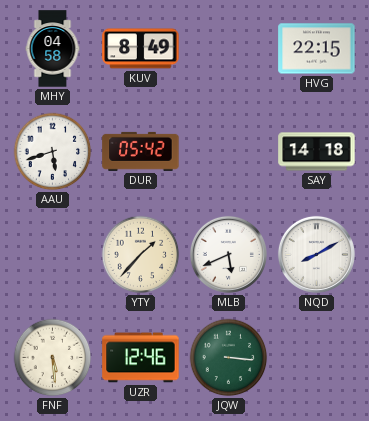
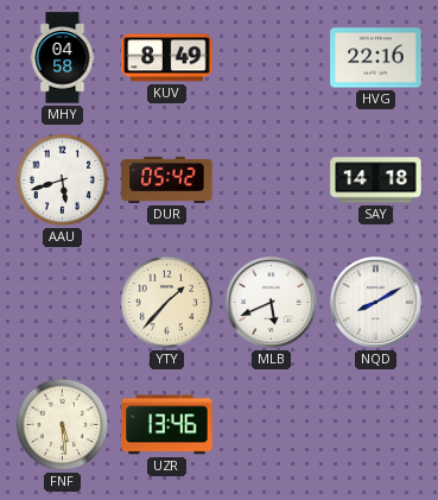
HVG: 22:15 -> 22:16 (376, 58)
UZR: 12:46 -> 13:46 (167, 425)
JQW: 3:16 -> none (229, 358)
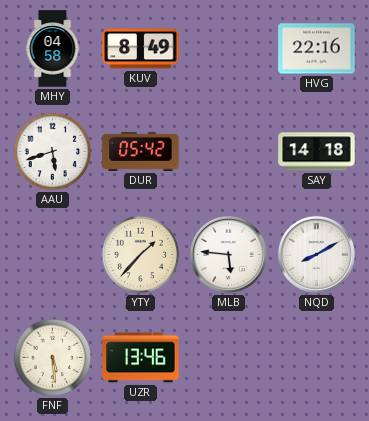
MLB: 5:41 -> 5:46 (228, 254)
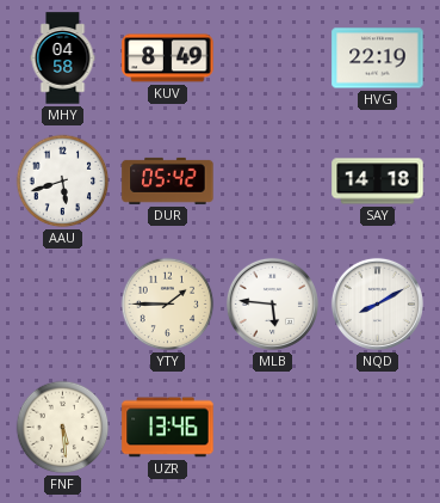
HVG: 22:16 -> 22:19 (378, 59)
YTY: 1:37 -> 1:45 (168, 305)
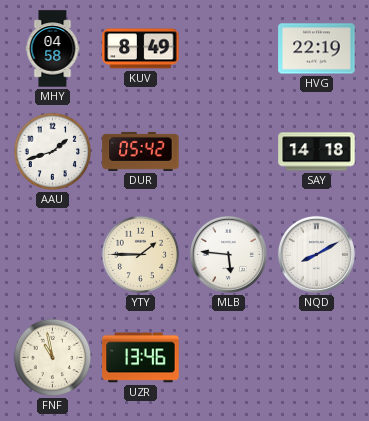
AAU: 5:42 -> 1:42 (53, 152)
FNF: 5:29 -> 10:58 (53, 358)
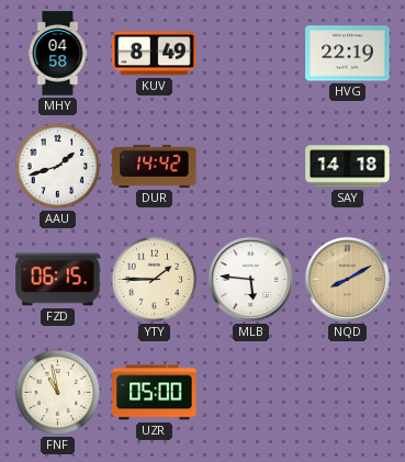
DUR: 05:42 -> 14:42 (155, 166)
FZD: none -> 06:15 (58, 280)
NQD dial: white -> champagne (347, 279)
UZR: 13:46 -> 05:00 (155, 393)
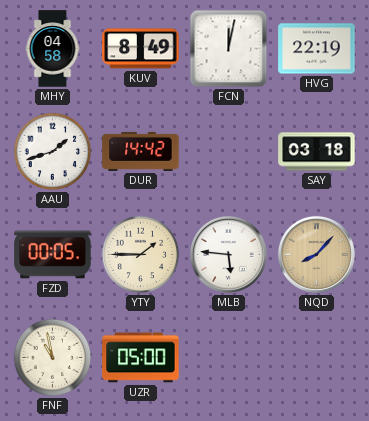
FCN: none -> 12:02 (229, 49)
SAY: 14:18 -> 03:18 (317, 152)
FZD: 06:15 -> 00:05 (53, 255)
NQD: 8:10 -> 8:07 (316, 254)
